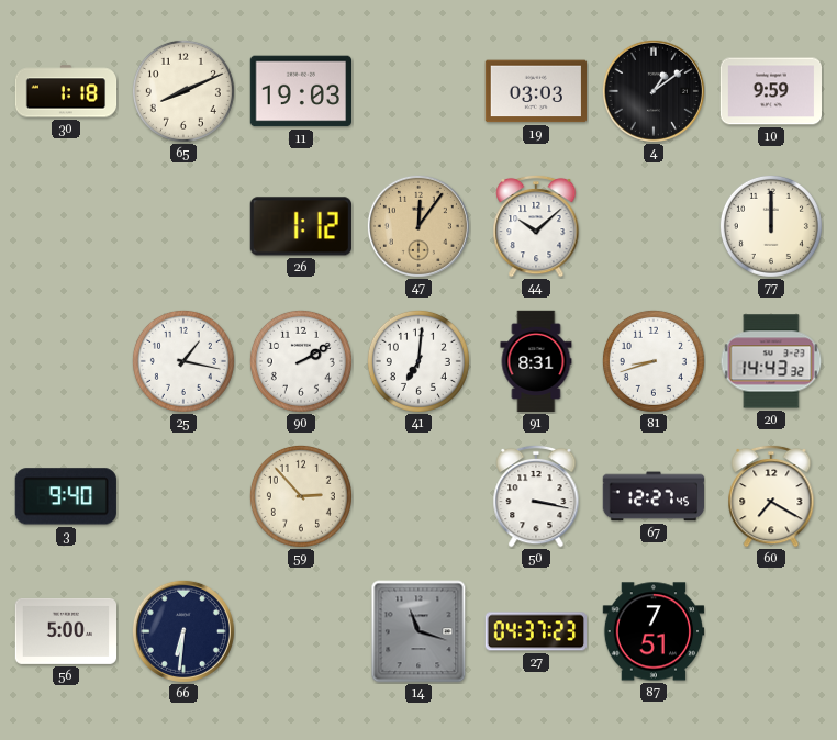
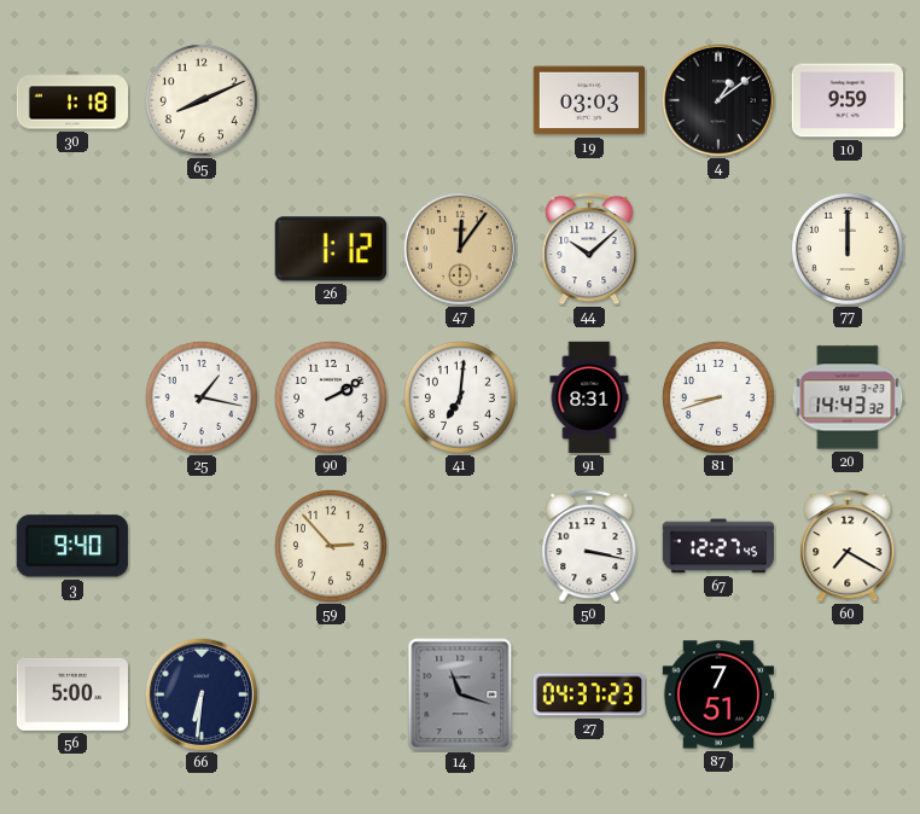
11: 19:03 -> none (300, 91)
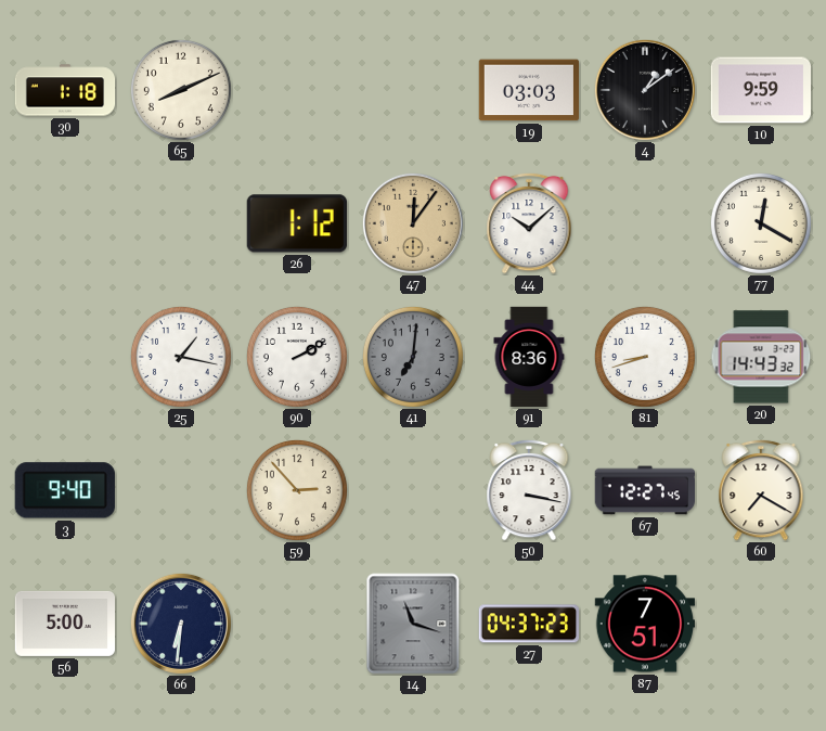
77: 12:00 -> 12:20 (761, 223)
41 dial: white -> grey (413, 357)
91: 8:31 -> 8:36 (529, 357)
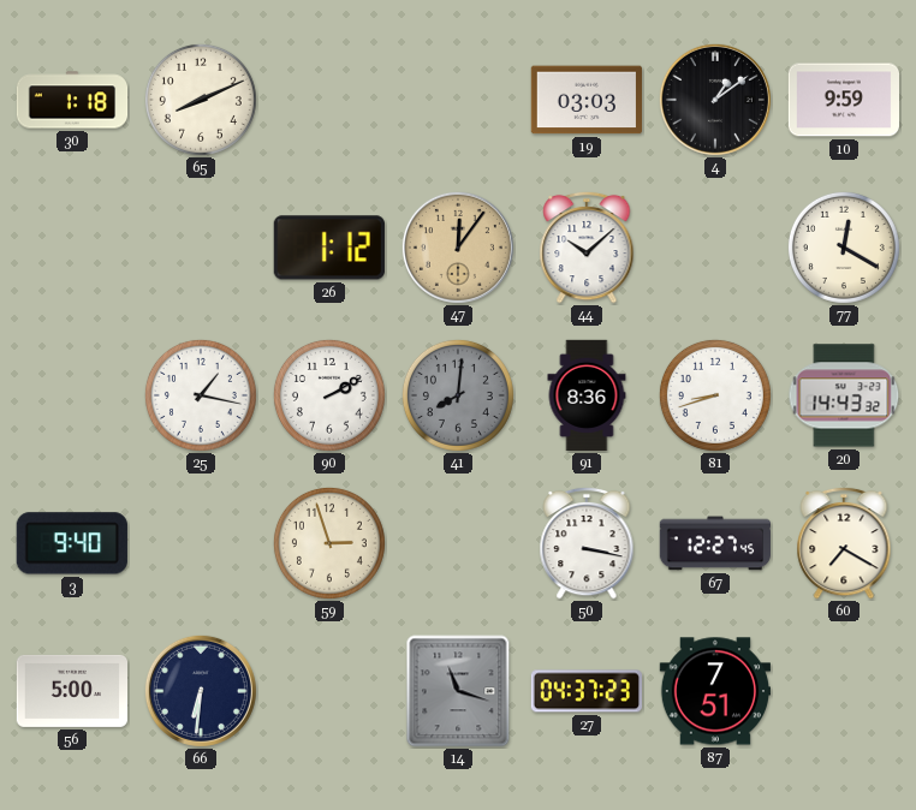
41: 7:01 -> 8:01 (458, 395)
59: 2:53 -> 2:57 (329, 543)
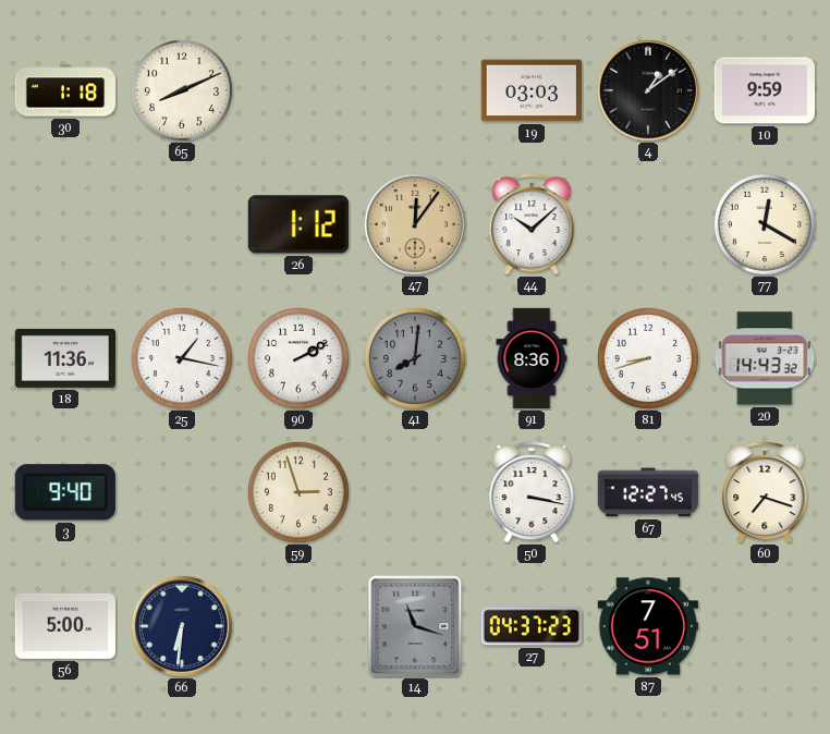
18: none -> 11:36 (65, 358)
60: 7:20 -> 7:18 (765, 492)
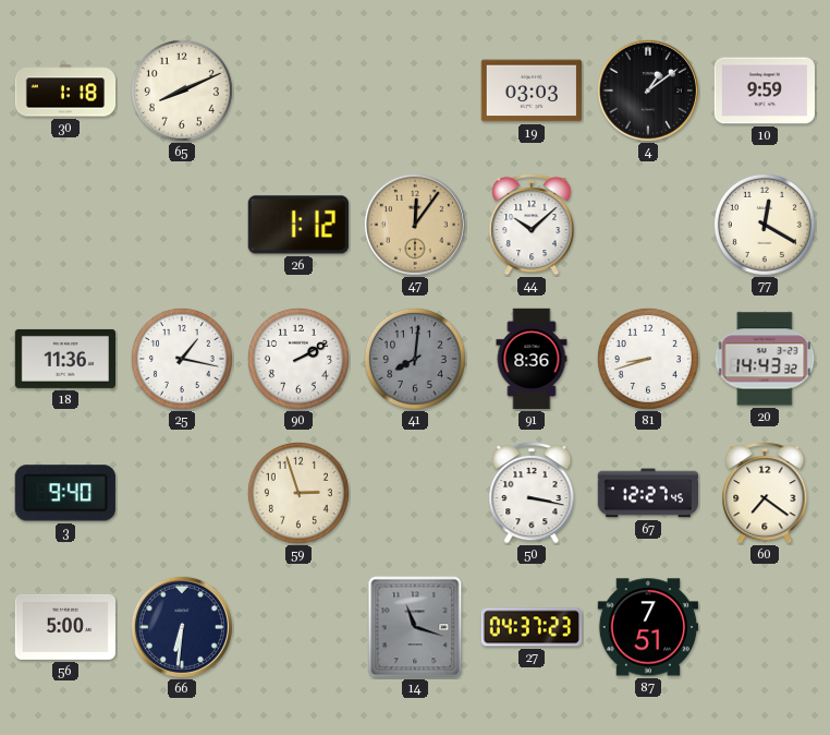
60: 7:18 -> 7:21 (765, 493)
